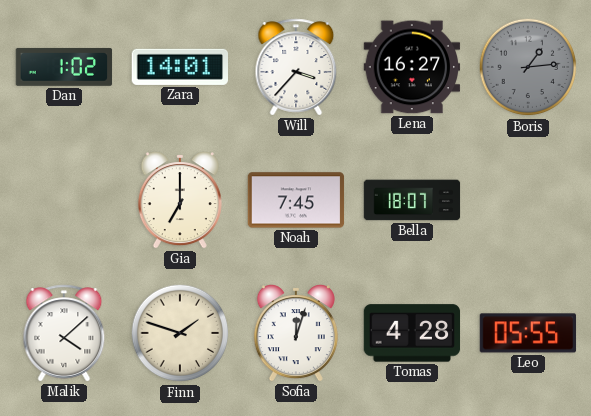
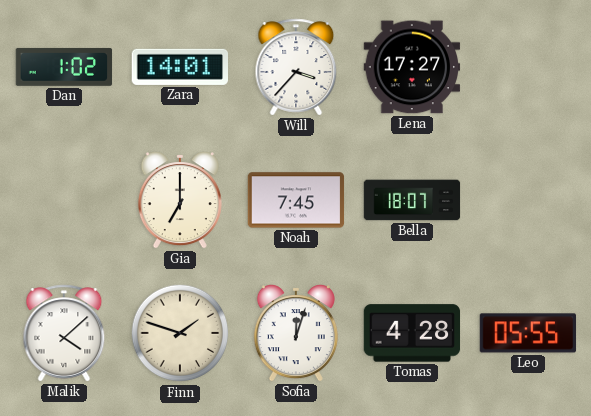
Lena: 16:27 -> 17:27 (412, 67)
Boris: 1:14 -> none (528, 67)
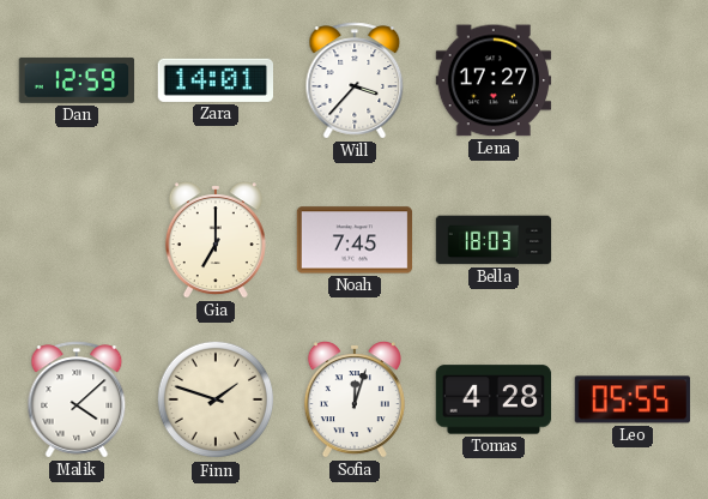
Dan: 1:02 -> 12:59 (77, 80)
Bella: 18:07 -> 18:03 (494, 240)
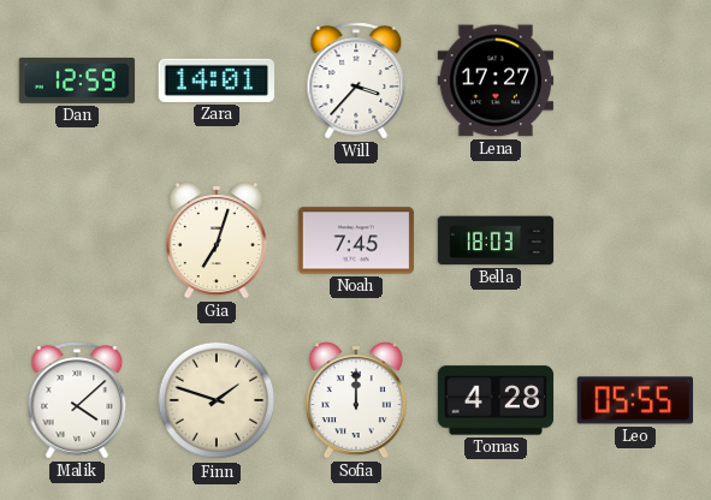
Gia: 7:00 -> 7:03 (217, 240)
Sofia: 12:03 -> 12:00 (356, 400)
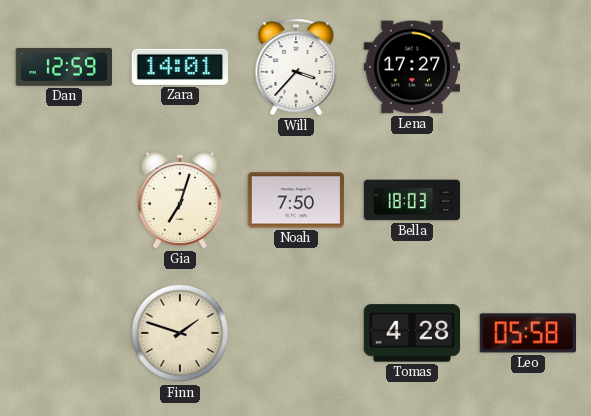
Noah: 7:45 -> 7:50 (296, 200)
Malik: 4:08 -> none (77, 400)
Sofia: 12:00 -> none (356, 400)
Leo: 05:55 -> 05:58 (528, 333)
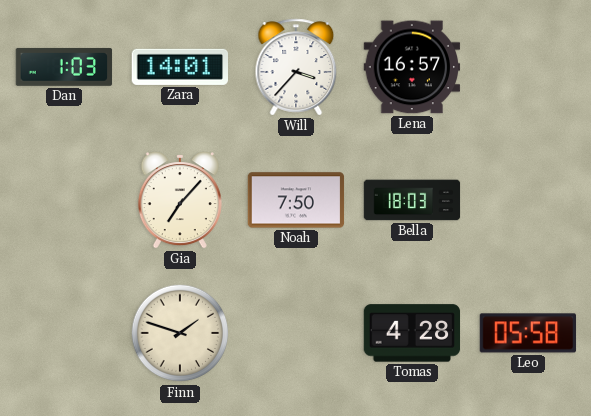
Dan: 12:59 -> 1:03 (64, 67)
Lena: 17:27 -> 16:57 (412, 67)
Gia: 7:03 -> 7:07 (180, 200)
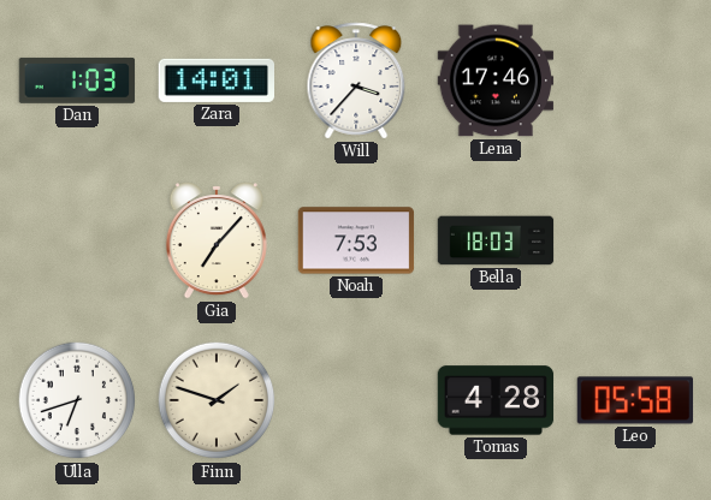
Lena: 16:57 -> 17:46 (496, 81)
Noah: 7:50 -> 7:53 (356, 240)
Ulla: none -> 6:42 (77, 400)
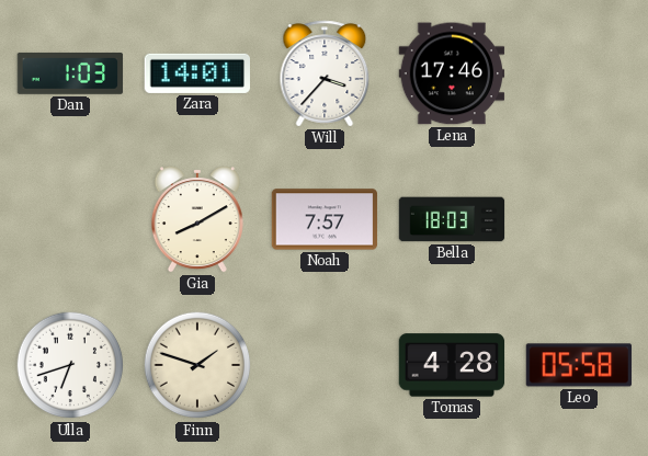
Gia: 7:07 -> 8:10 (197, 219)
Noah: 7:53 -> 7:57 (325, 219)
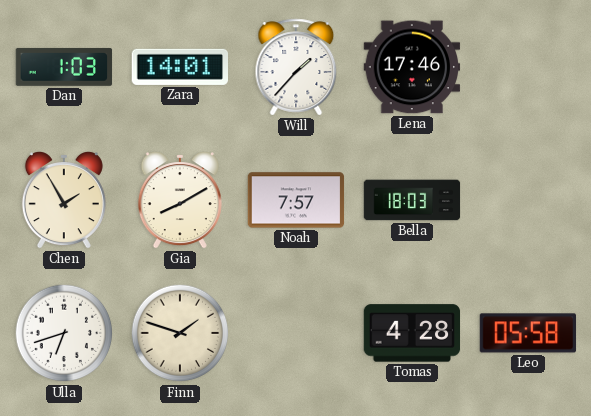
Will: 3:37 -> 1:37 (296, 67)
Chen: none -> 1:55 (64, 200)
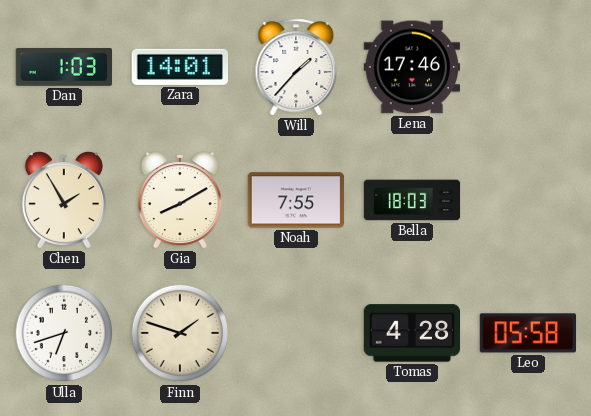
Noah: 7:57 -> 7:55 (296, 200)
